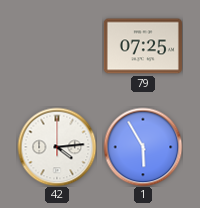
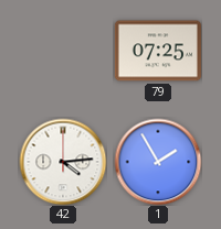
1: 5:55 -> 1:55 (158, 162)
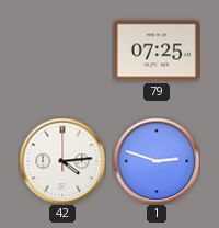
1: 1:55 -> 2:48 (157, 161)
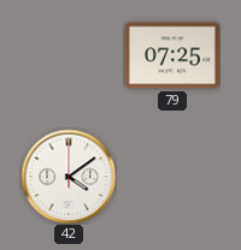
42: 4:14 -> 4:09 (69, 177)
1: 2:48 -> none (157, 161)
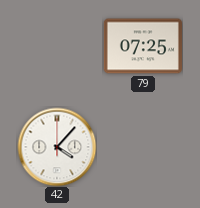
42: 4:09 -> 4:07 (57, 147)
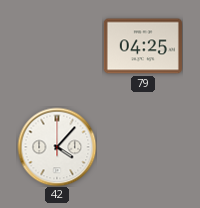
79: 07:25 -> 04:25 (143, 46)
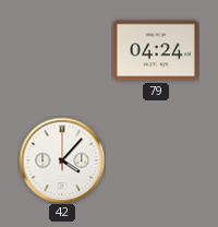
79: 04:25 -> 04:24 (156, 50)
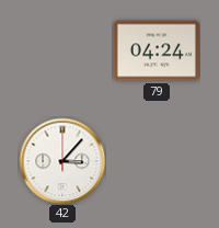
42: 4:07 -> 3:07 (62, 161)
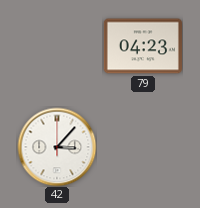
79: 04:24 -> 04:23 (143, 46)
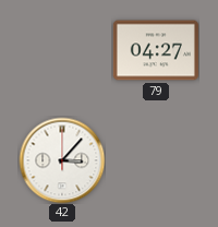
79: 04:23 -> 04:27 (156, 50)
